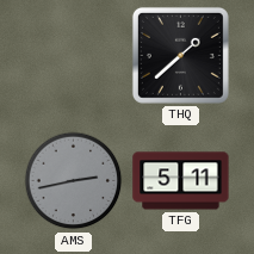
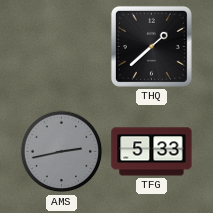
TFG: 5:11 -> 5:33 (152, 152)
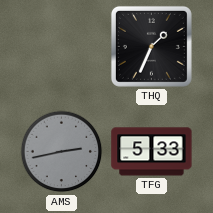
THQ: 1:38 -> 1:34 (151, 46)
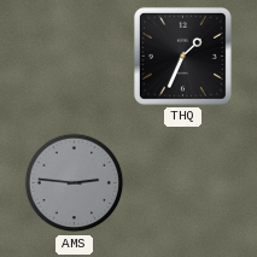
AMS: 2:43 -> 2:46 (75, 183)
TFG: 5:33 -> none (152, 152)
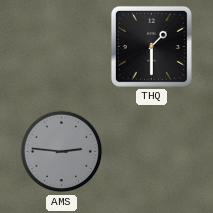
THQ: 1:34 -> 1:30 (151, 46)
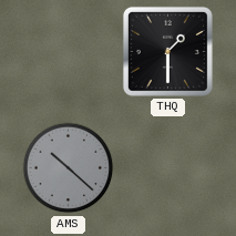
AMS: 2:46 -> 10:22 (69, 168)
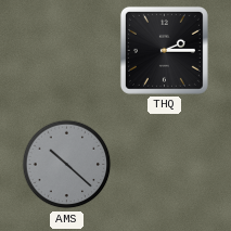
THQ: 1:30 -> 2:15 (164, 50)
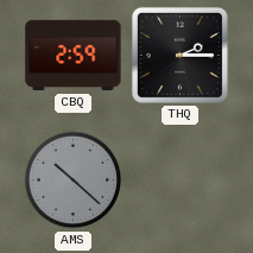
CBQ: none -> 2:59 (74, 56)
